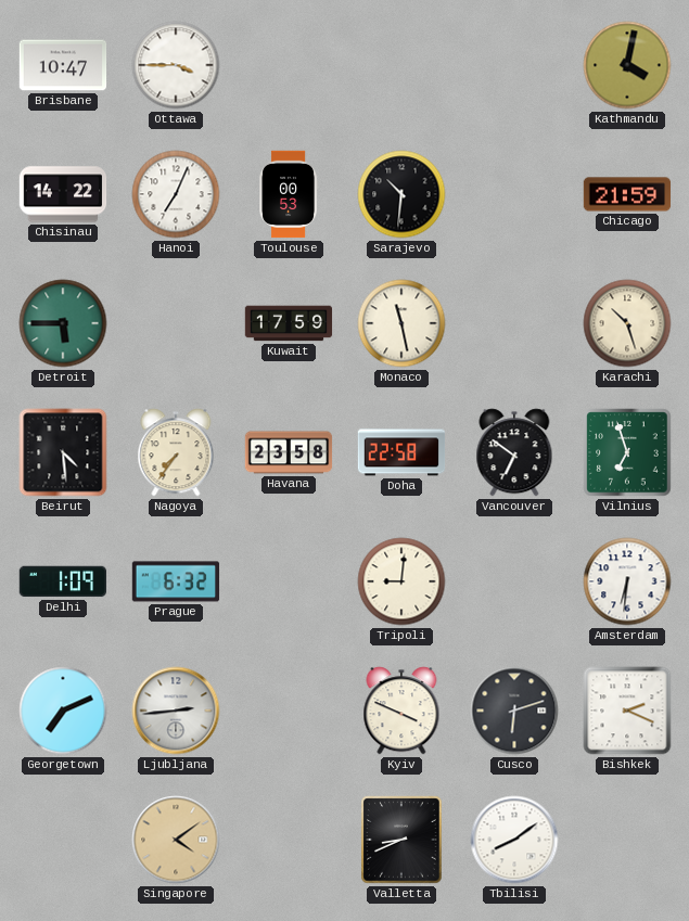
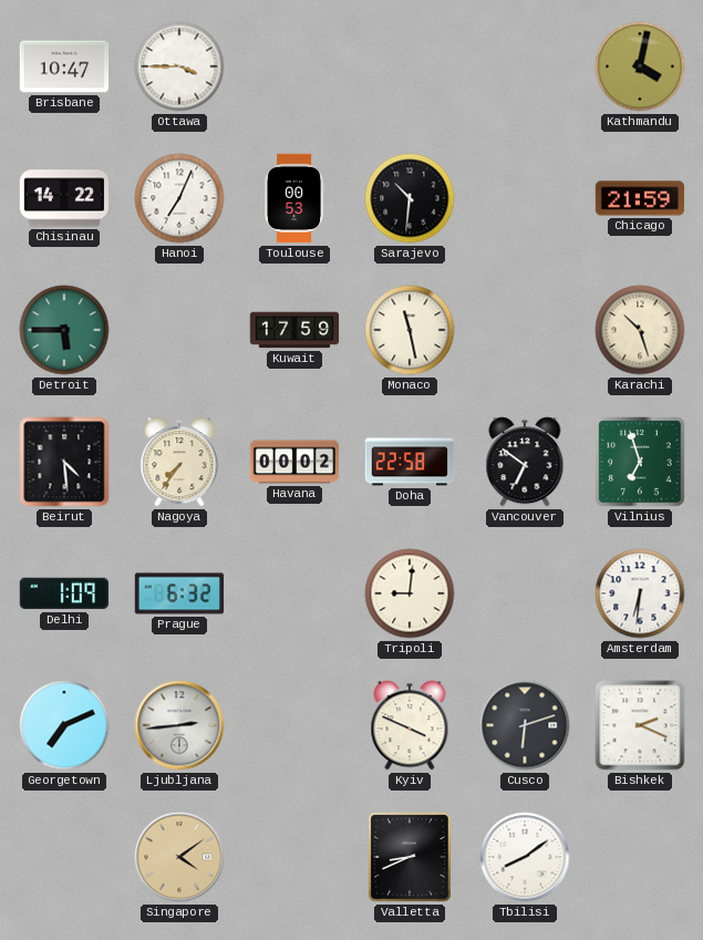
Havana: 23:58 -> 00:02 (294, 462)
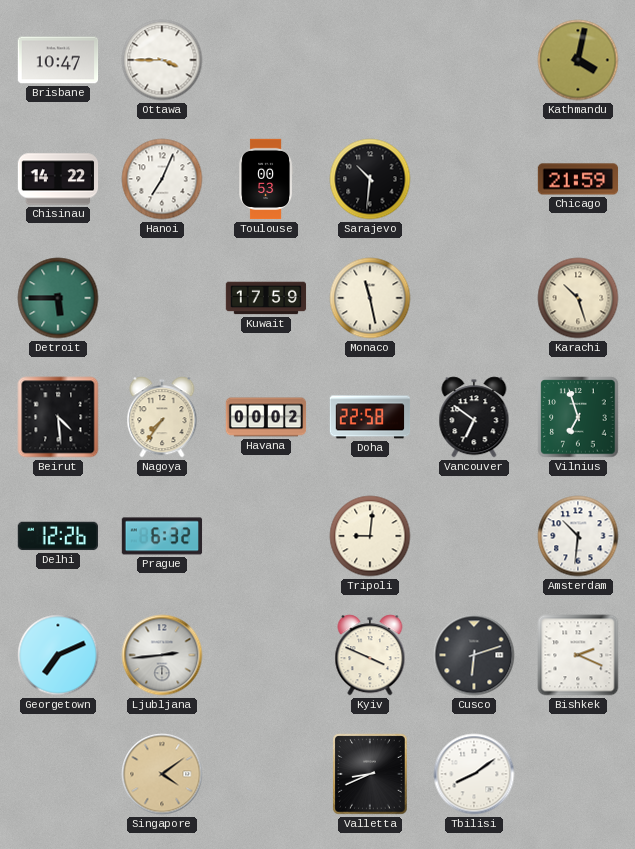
Delhi: 1:09 -> 12:26 (57, 536)
Amsterdam: 6:31 -> 10:31 (578, 536)
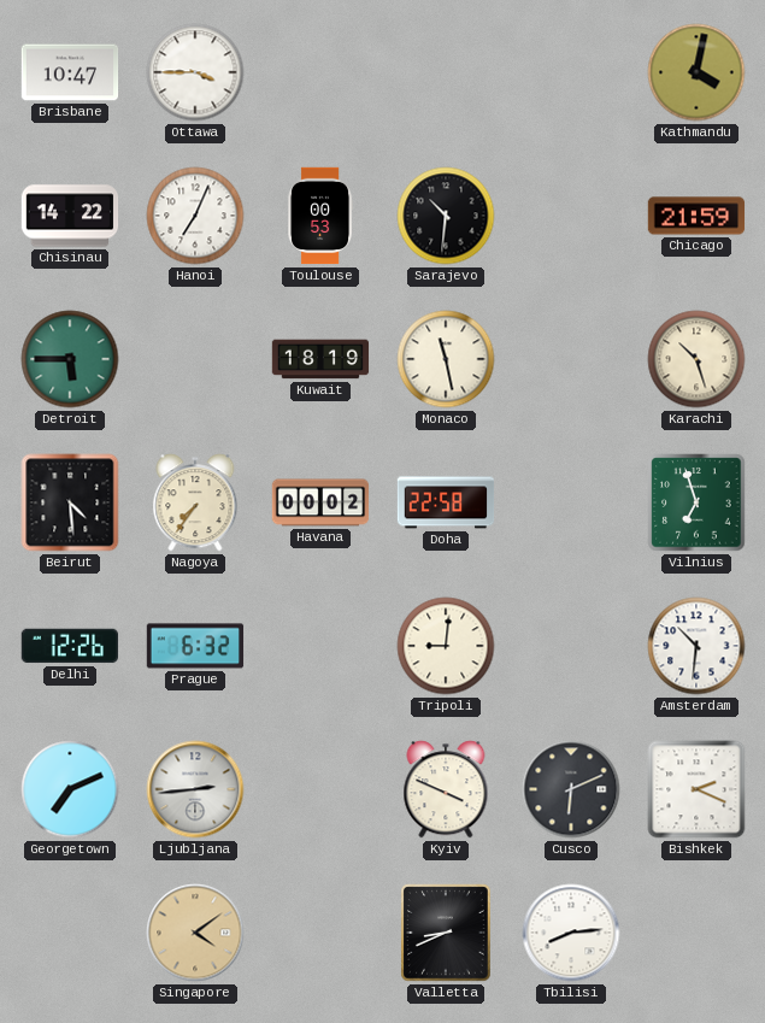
Kuwait: 17:59 -> 18:19 (320, 359)
Vancouver: 6:51 -> none (474, 417)
Cusco: 6:12 -> 6:11 (571, 789)
Tbilisi: 8:09 -> 8:14 (571, 933)
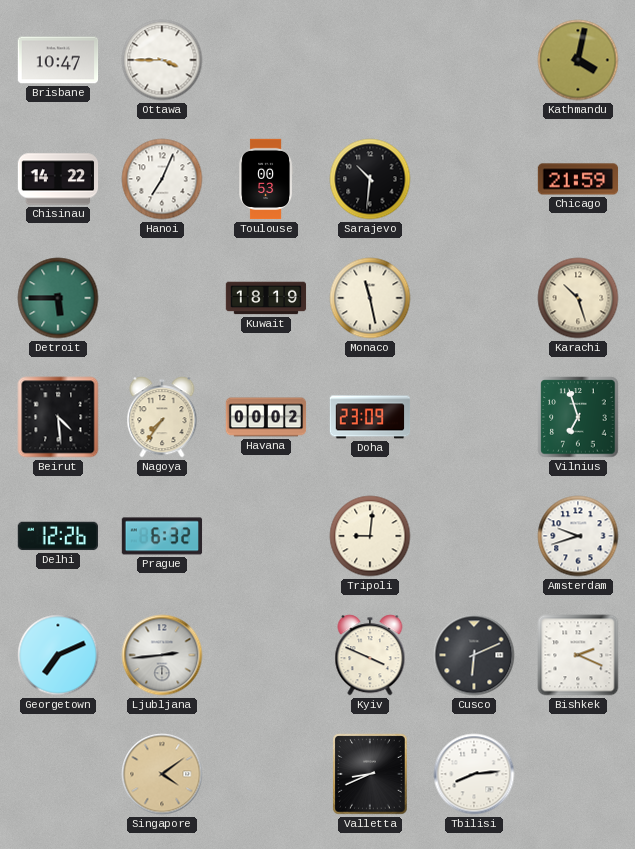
Doha: 22:58 -> 23:09 (370, 417)
Amsterdam: 10:31 -> 9:42 (578, 536)
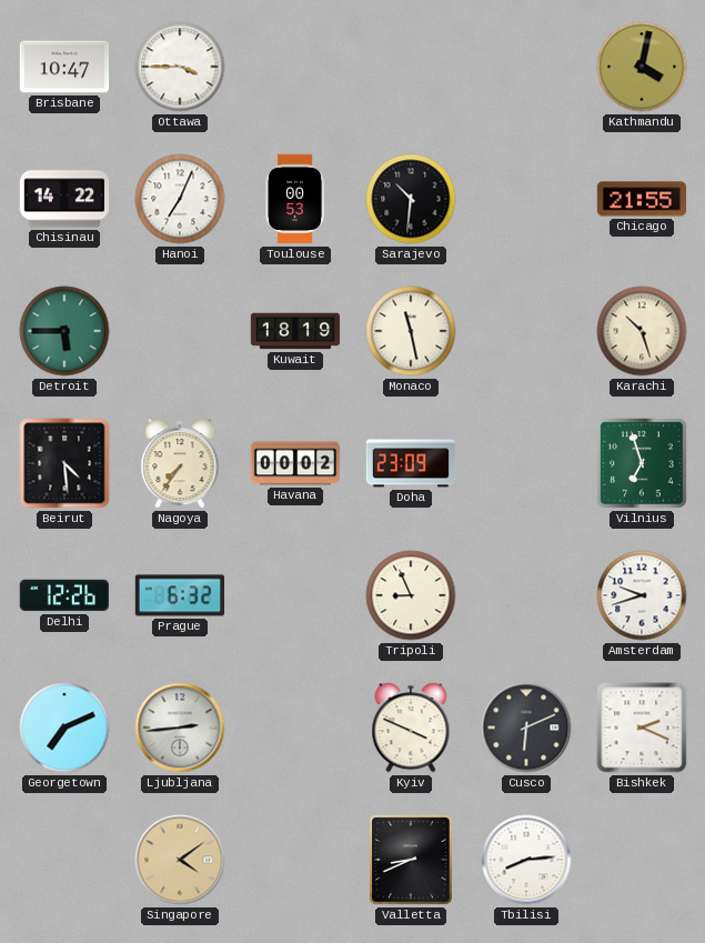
Chicago: 21:59 -> 21:55 (642, 199)
Tripoli: 9:01 -> 8:56 (411, 595)
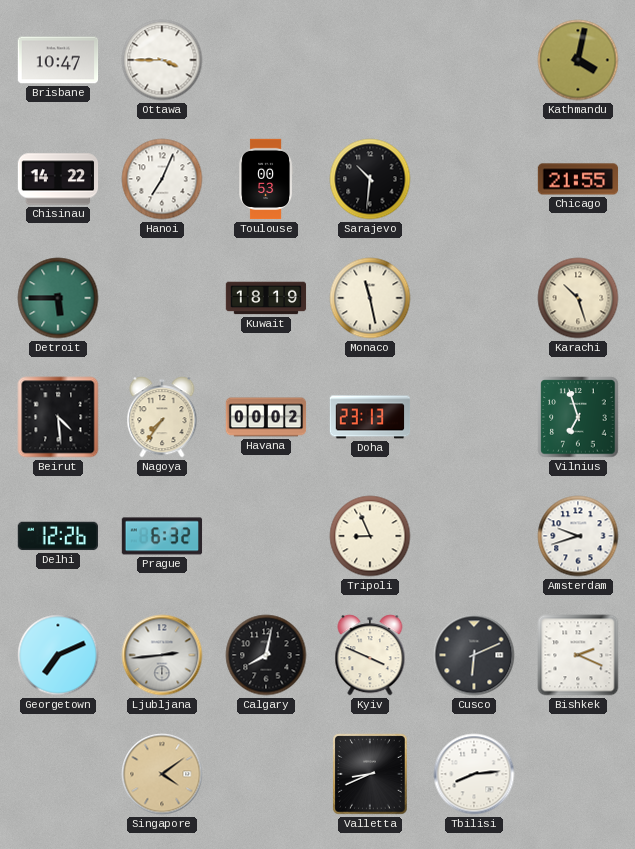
Doha: 23:09 -> 23:13 (370, 417)
Calgary: none -> 8:02 (266, 655)
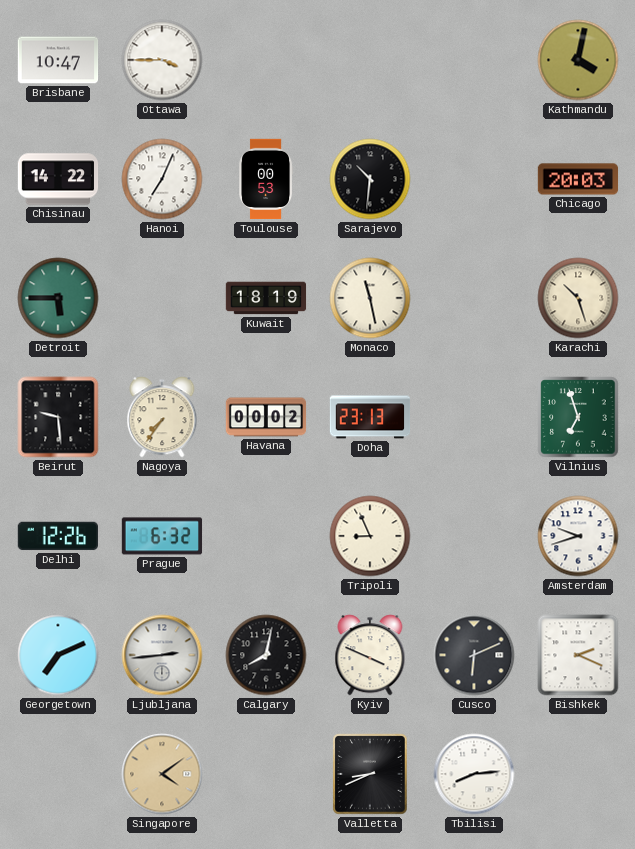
Chicago: 21:55 -> 20:03 (578, 179)
Beirut: 4:29 -> 9:29 (58, 417)
